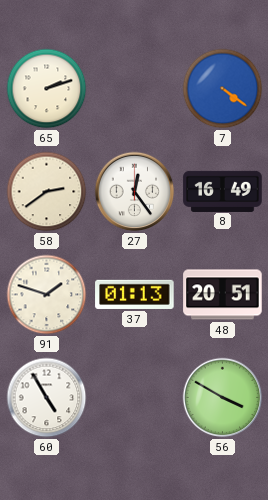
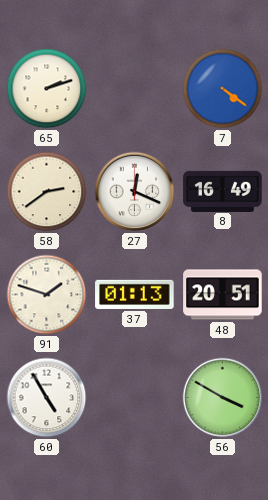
27: 12:24 -> 12:19 (135, 192)
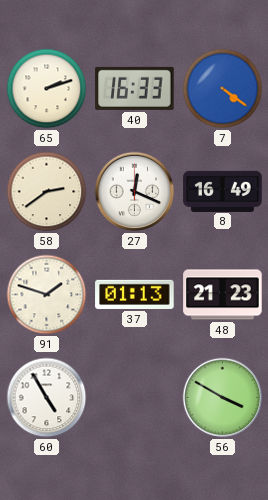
40: none -> 16:33 (135, 88)
48: 20:51 -> 21:23 (223, 295)
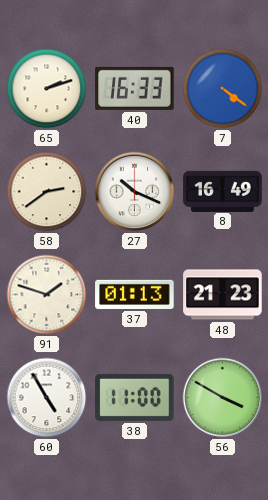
27: 12:19 -> 10:19 (135, 192)
38: none -> 11:00 (135, 397)
